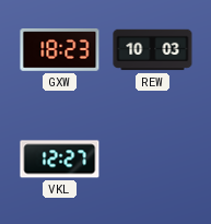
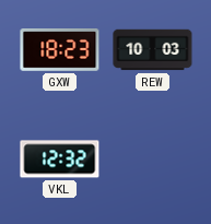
VKL: 12:27 -> 12:32 (60, 160)
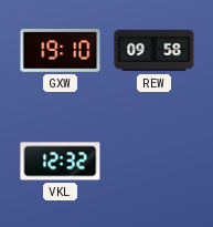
GXW: 18:23 -> 19:10 (61, 51)
REW: 10:03 -> 09:58 (155, 51)
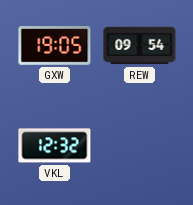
GXW: 19:10 -> 19:05 (55, 46)
REW: 09:58 -> 09:54 (140, 46)
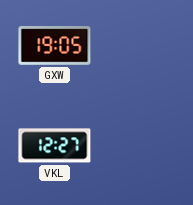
REW: 09:54 -> none (140, 46)
VKL: 12:32 -> 12:27 (55, 146)
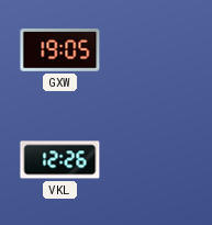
VKL: 12:27 -> 12:26 (60, 160)
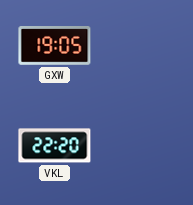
VKL: 12:26 -> 22:20 (55, 146)
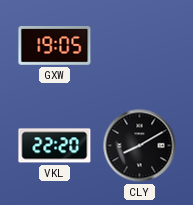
CLY: none -> 8:10 (140, 146)
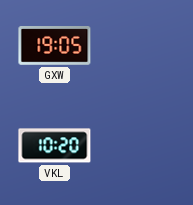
VKL: 22:20 -> 10:20 (55, 146)
CLY: 8:10 -> none (140, 146)
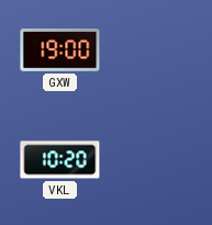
GXW: 19:05 -> 19:00 (60, 50)
